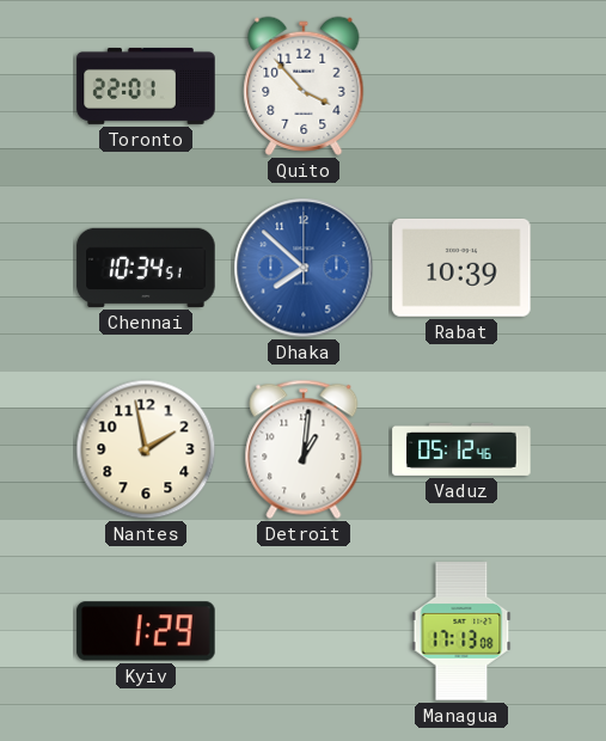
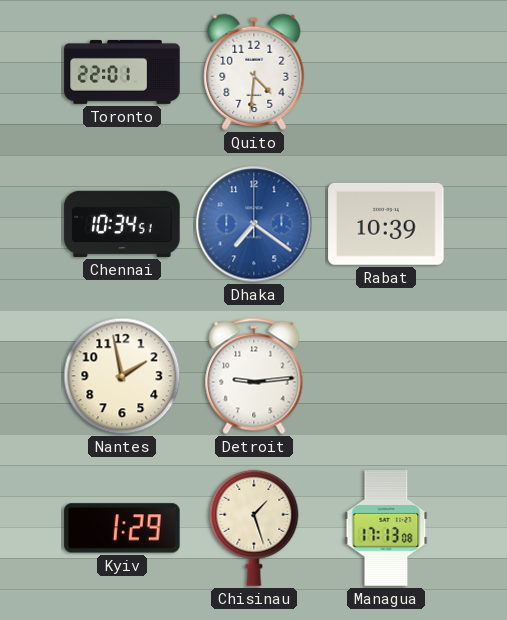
Quito: 3:53 -> 4:31 (254, 72)
Dhaka: 7:52 -> 7:21 (254, 224)
Detroit: 1:01 -> 9:14 (254, 376)
Vaduz: 05:12 -> none (461, 449)
Chisinau: none -> 1:27 (254, 528)
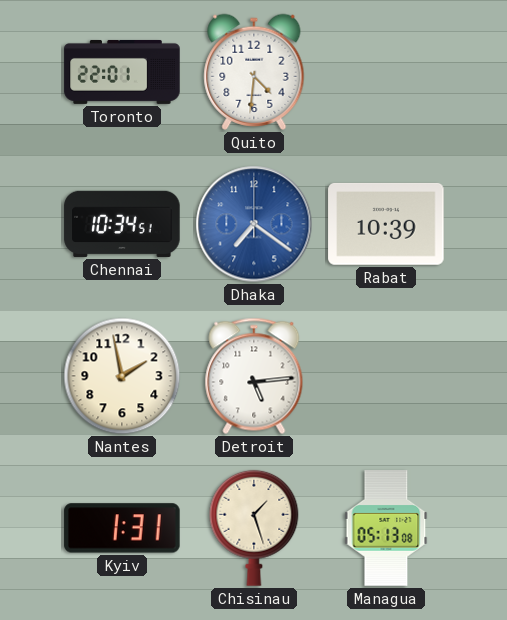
Detroit: 9:14 -> 5:14 (254, 376)
Kyiv: 1:29 -> 1:31 (122, 528)
Managua: 17:13 -> 05:13 (386, 528)
